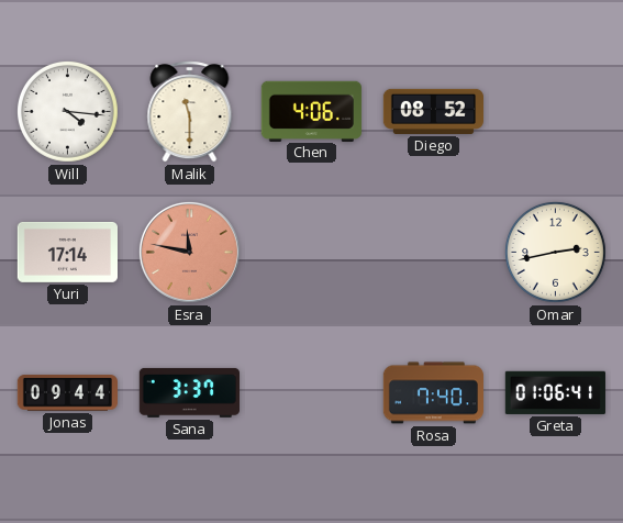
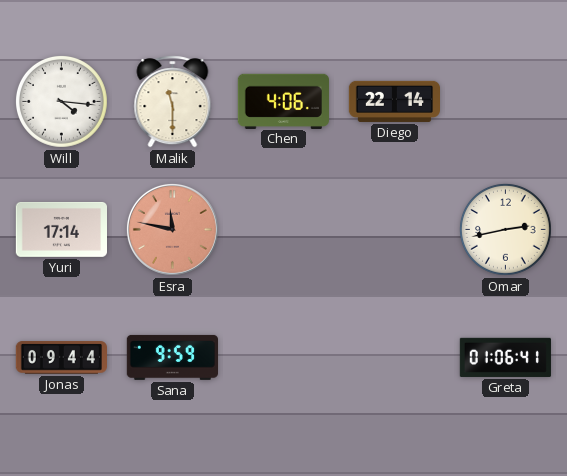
Diego: 08:52 -> 22:14 (394, 101)
Sana: 3:37 -> 9:59 (172, 357)
Rosa: 7:40 -> none (433, 393)
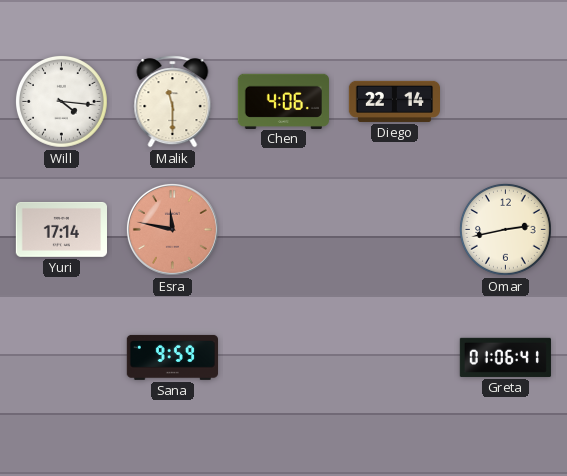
Jonas: 09:44 -> none (61, 358)
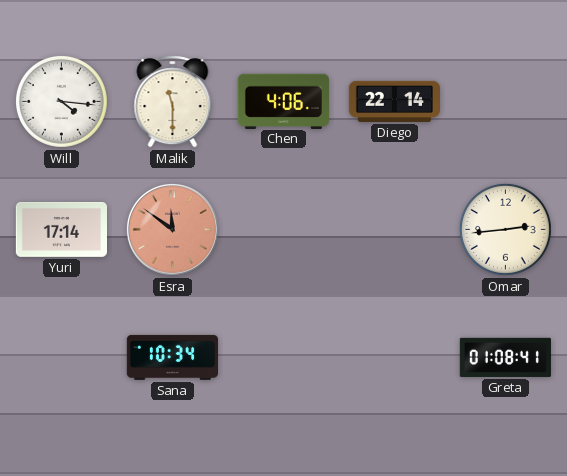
Esra: 11:47 -> 11:51 (172, 229)
Omar: 2:43 -> 2:44 (505, 229)
Sana: 9:59 -> 10:34 (172, 357)
Greta: 01:06 -> 01:08 (505, 357)
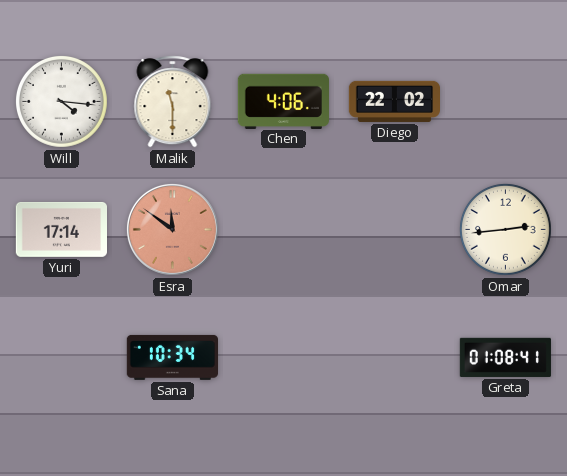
Diego: 22:14 -> 22:02 (394, 101)
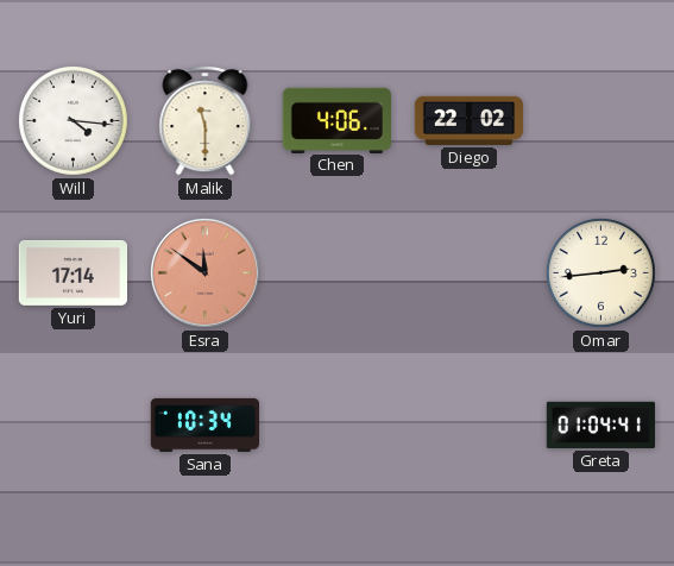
Greta: 01:08 -> 01:04 (600, 424)
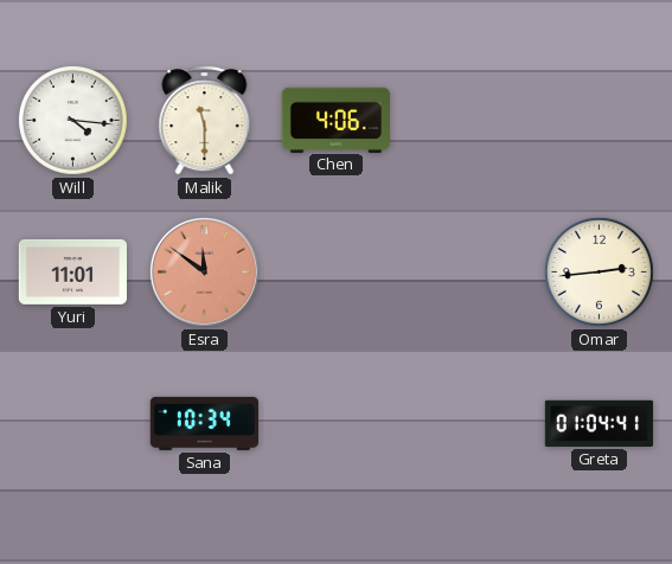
Diego: 22:02 -> none (468, 120)
Yuri: 17:14 -> 11:01 (72, 271)
